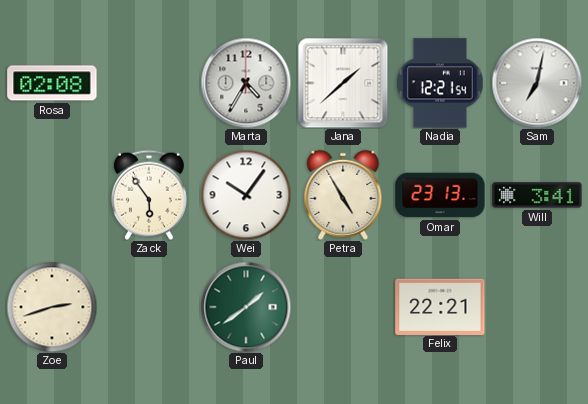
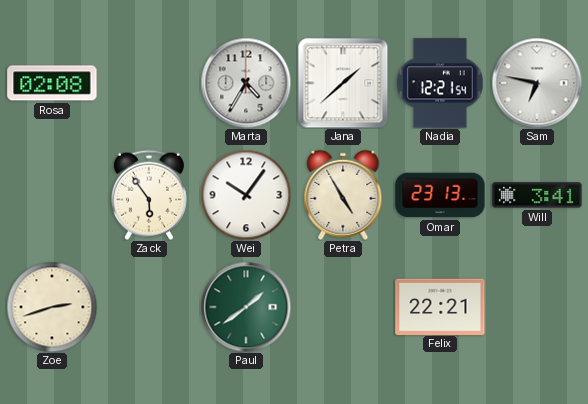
Sam: 7:02 -> 6:47 (537, 83)
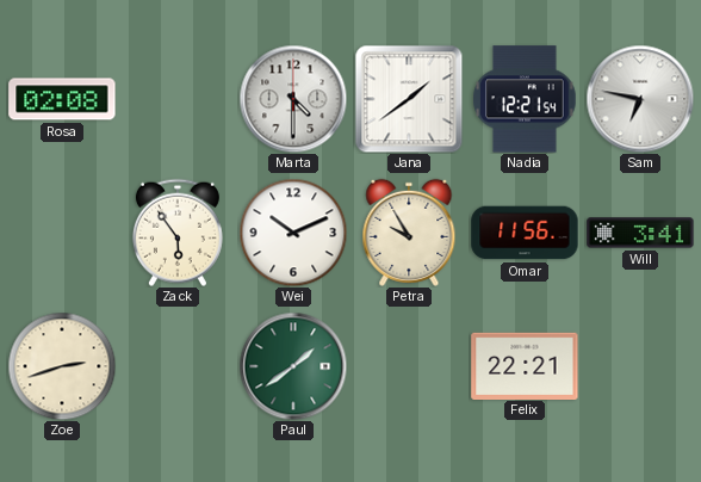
Marta: 4:35 -> 4:30 (293, 99)
Jana: 1:38 -> 1:39 (409, 99)
Wei: 10:06 -> 10:11 (293, 233)
Petra: 4:55 -> 9:55 (409, 233)
Omar: 23:13 -> 11:56 (525, 233)
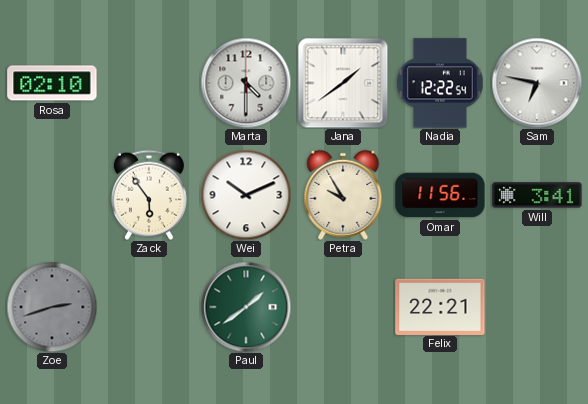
Rosa: 02:08 -> 02:10 (52, 83)
Nadia: 12:21 -> 12:22 (440, 83)
Zoe dial: cream -> grey (52, 307)
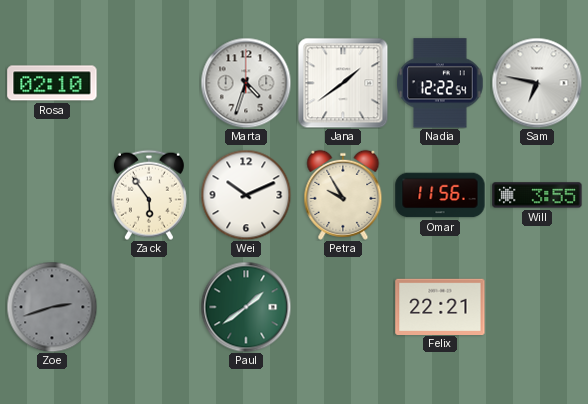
Marta: 4:30 -> 4:33 (246, 83)
Will: 3:41 -> 3:55 (537, 195)
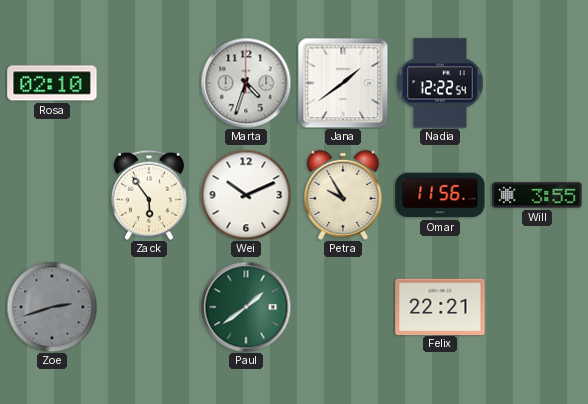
Sam: 6:47 -> none (537, 83)
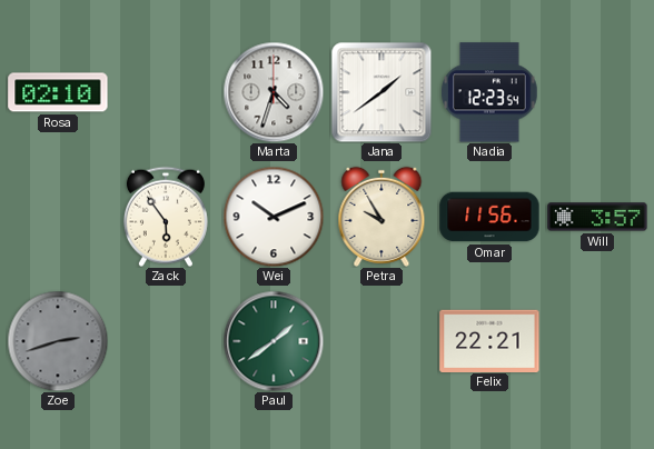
Nadia: 12:22 -> 12:23 (489, 92)
Will: 3:55 -> 3:57 (597, 217)
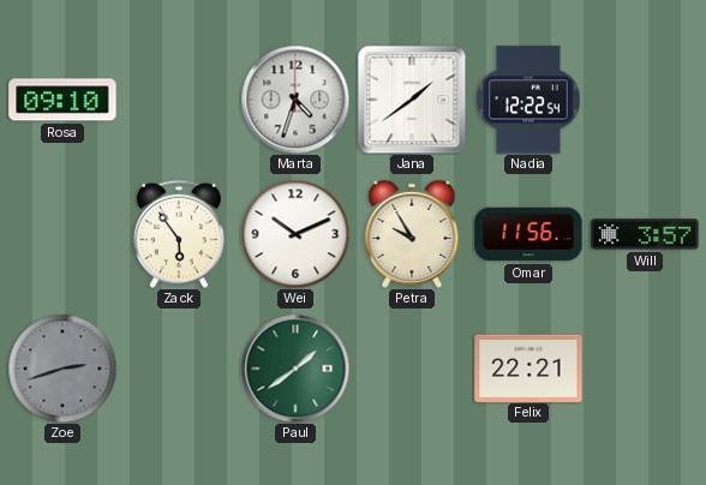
Rosa: 02:10 -> 09:10 (62, 100)
Nadia: 12:23 -> 12:22 (528, 100)
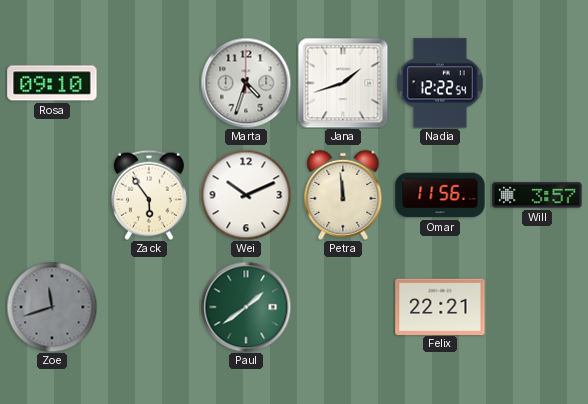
Jana: 1:39 -> 1:42 (343, 83)
Petra: 9:55 -> 11:59 (343, 195)
Zoe: 2:42 -> 11:42 (52, 307)
